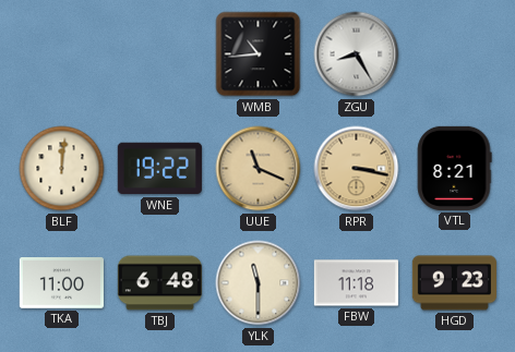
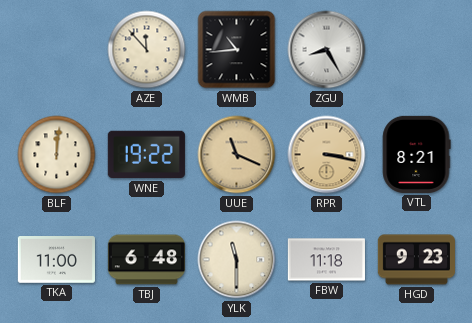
AZE: none -> 11:53 (147, 50)
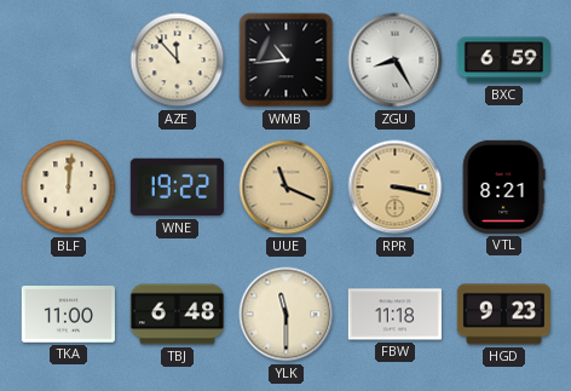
BXC: none -> 6:59 (503, 61)
